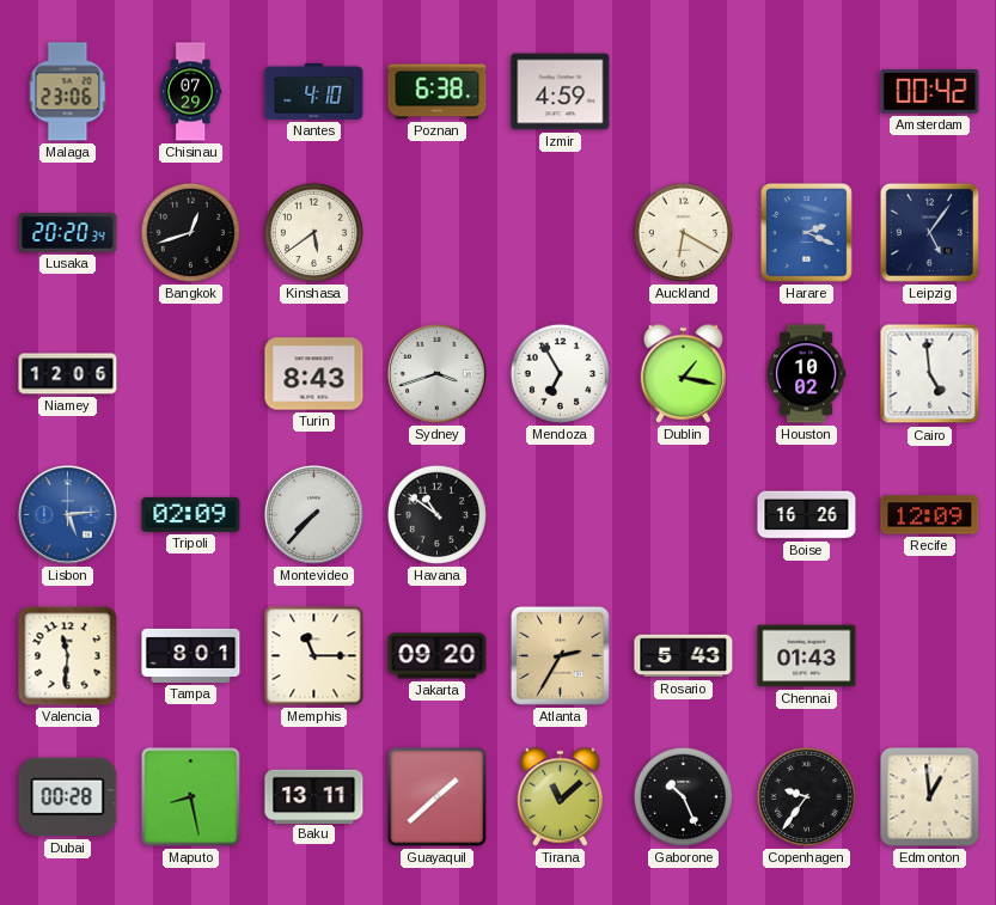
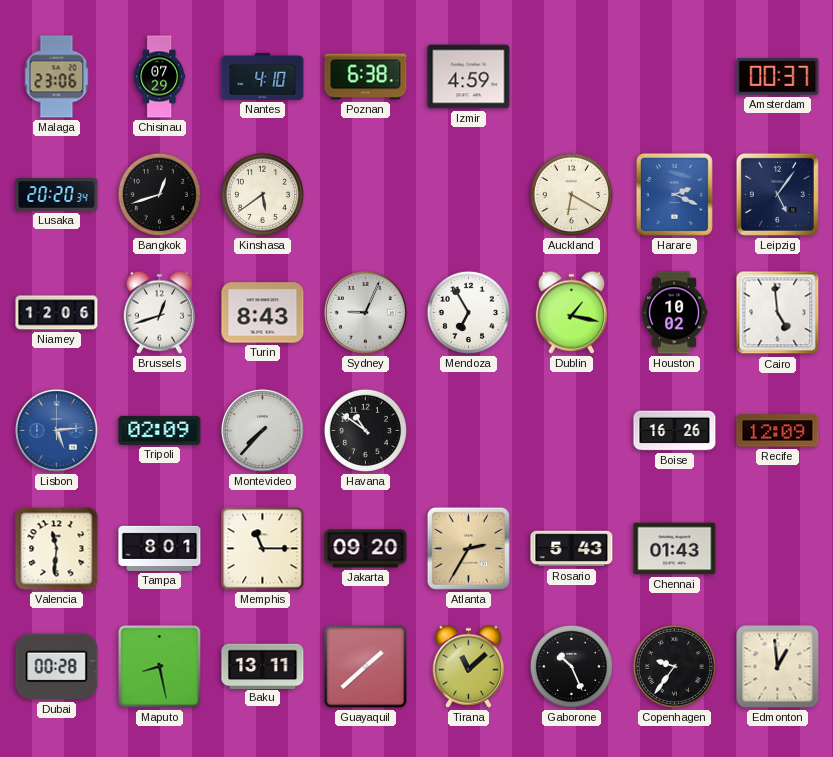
Amsterdam: 00:42 -> 00:37 (778, 77)
Brussels: none -> 12:42 (159, 312)
Sydney: 3:42 -> 9:04 (365, 312)
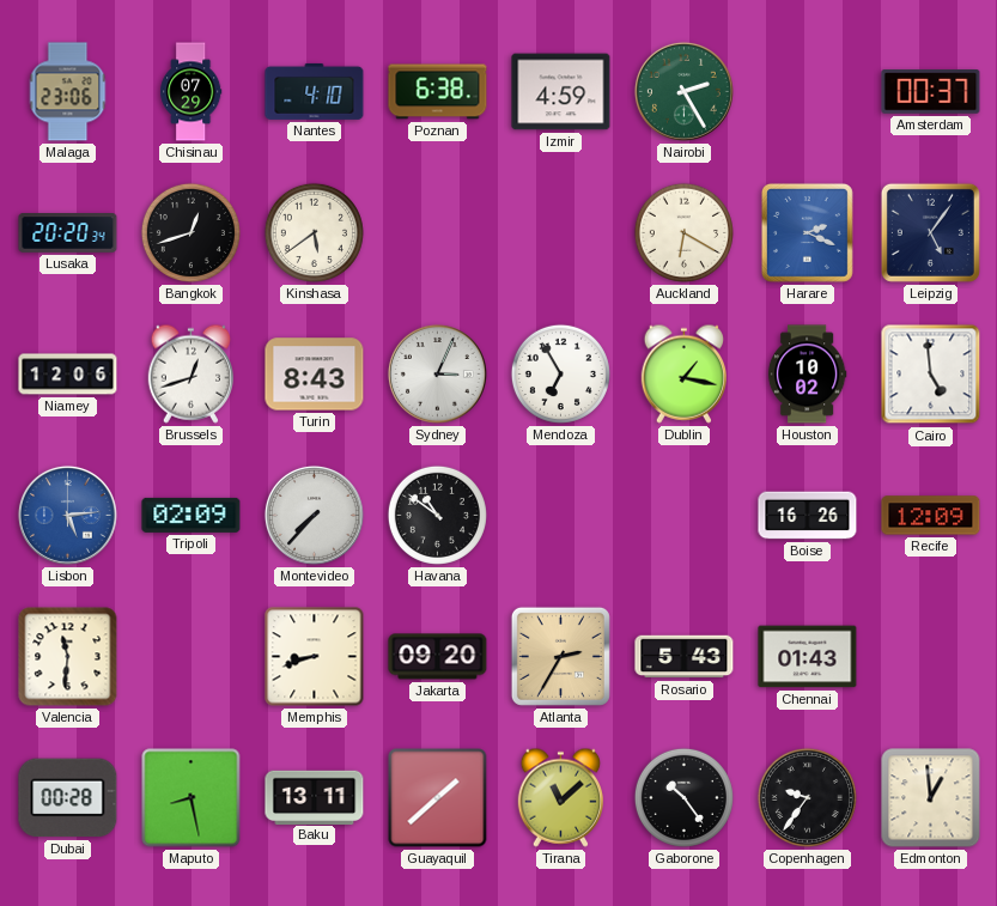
Nairobi: none -> 2:25 (683, 91)
Sydney: 9:04 -> 3:04 (437, 373)
Tampa: 8:01 -> none (160, 548)
Memphis: 11:15 -> 8:42 (315, 657)
Gaborone: 10:26 -> 10:24 (683, 797)
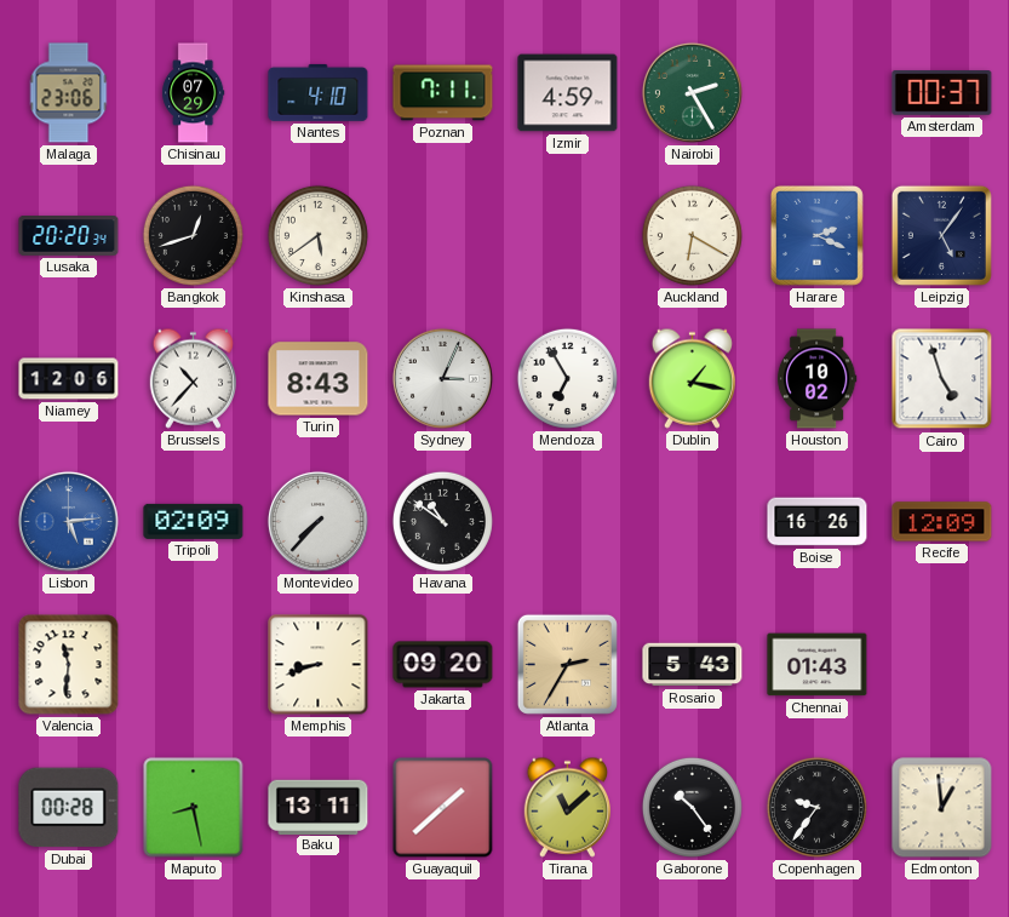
Poznan: 6:38 -> 7:11 (443, 93)
Brussels: 12:42 -> 10:37 (193, 378)
Cairo: 4:59 -> 4:57 (942, 379)
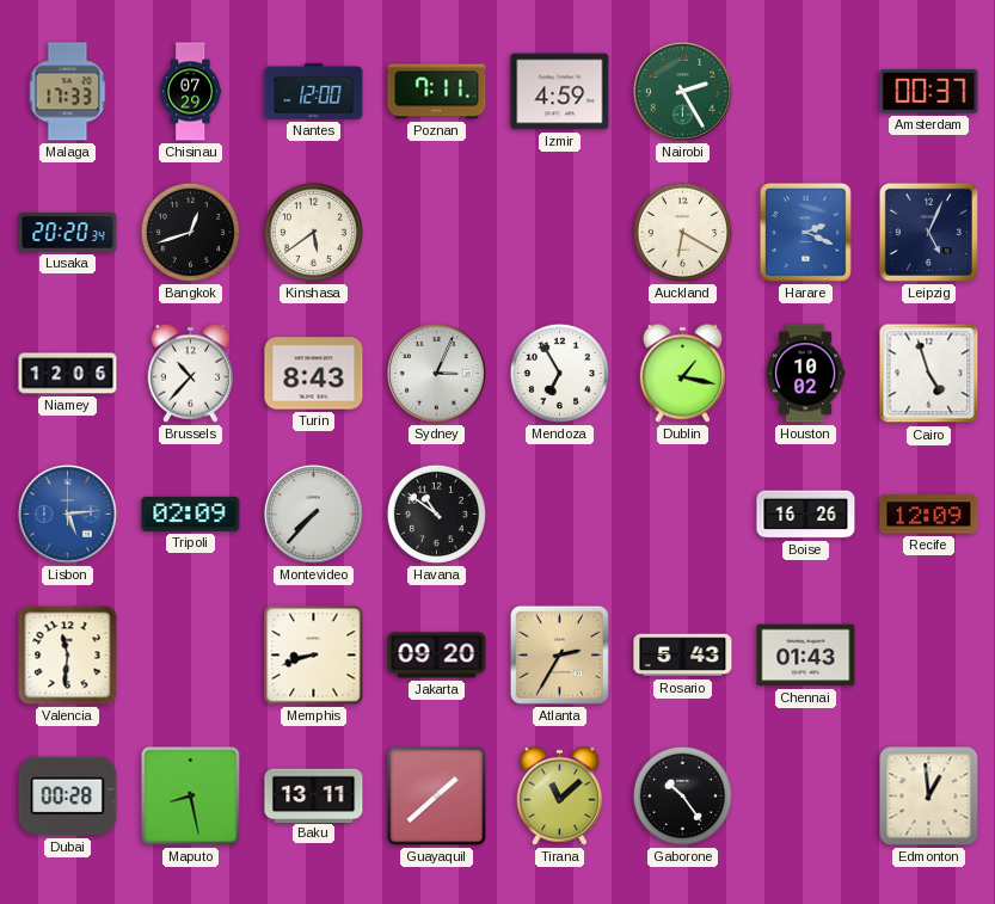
Malaga: 23:06 -> 17:33 (68, 92)
Nantes: 4:10 -> 12:00 (314, 91)
Leipzig: 5:06 -> 5:04 (928, 232)
Copenhagen: 9:36 -> none (816, 807)
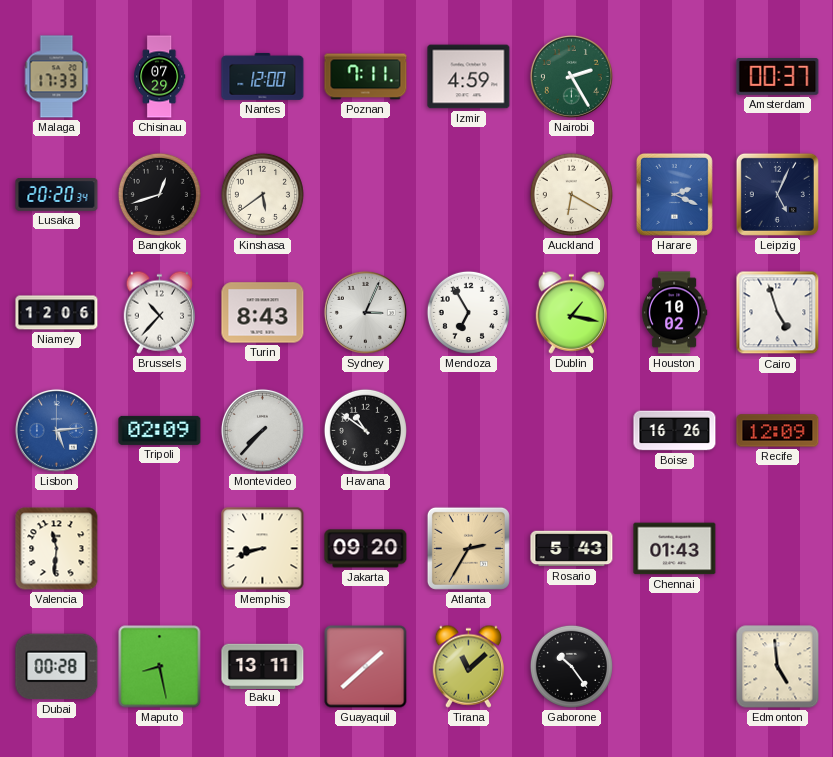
Edmonton: 12:59 -> 4:59 (778, 667)
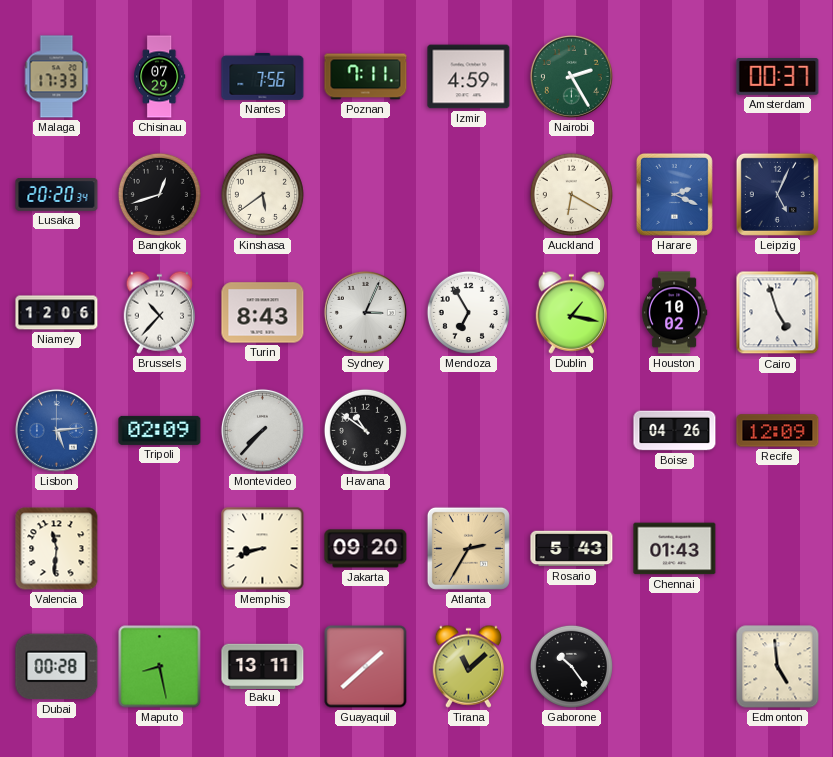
Nantes: 12:00 -> 7:56 (263, 76)
Boise: 16:26 -> 04:26 (675, 431)
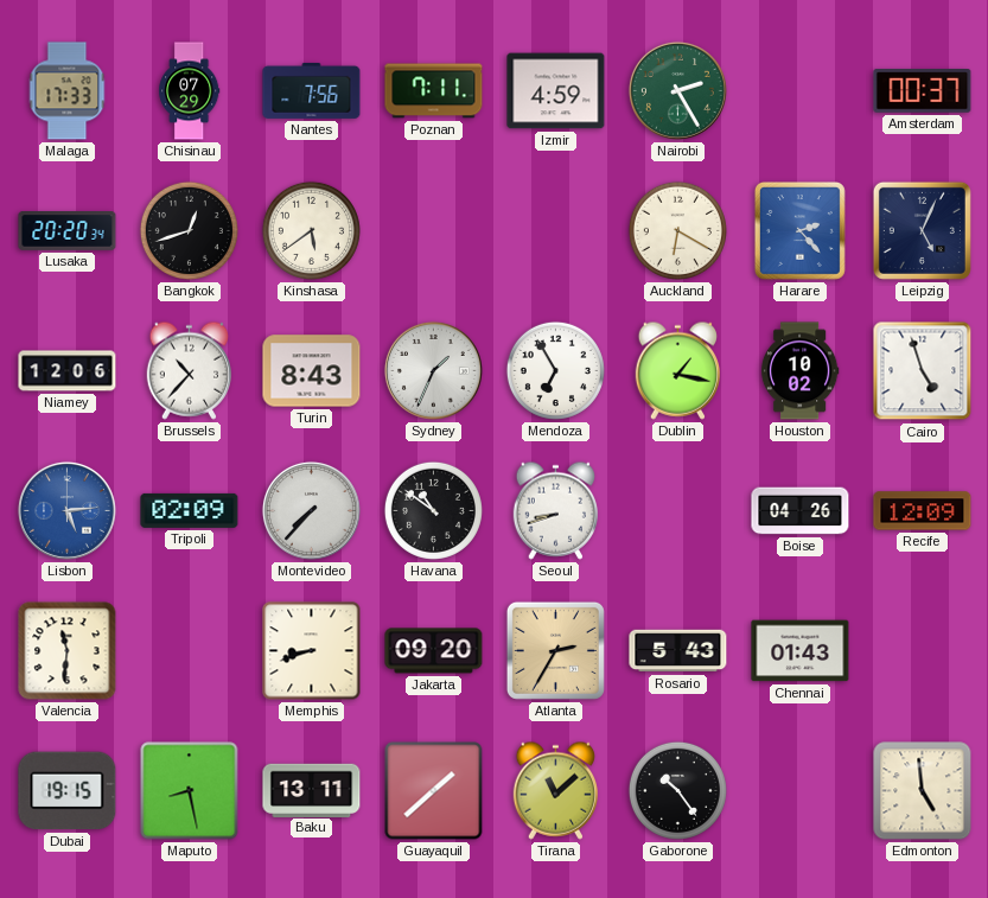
Harare: 2:19 -> 2:23 (799, 230)
Sydney: 3:04 -> 1:34 (433, 370)
Seoul: none -> 8:42 (555, 510)
Dubai: 00:28 -> 19:15 (68, 791)
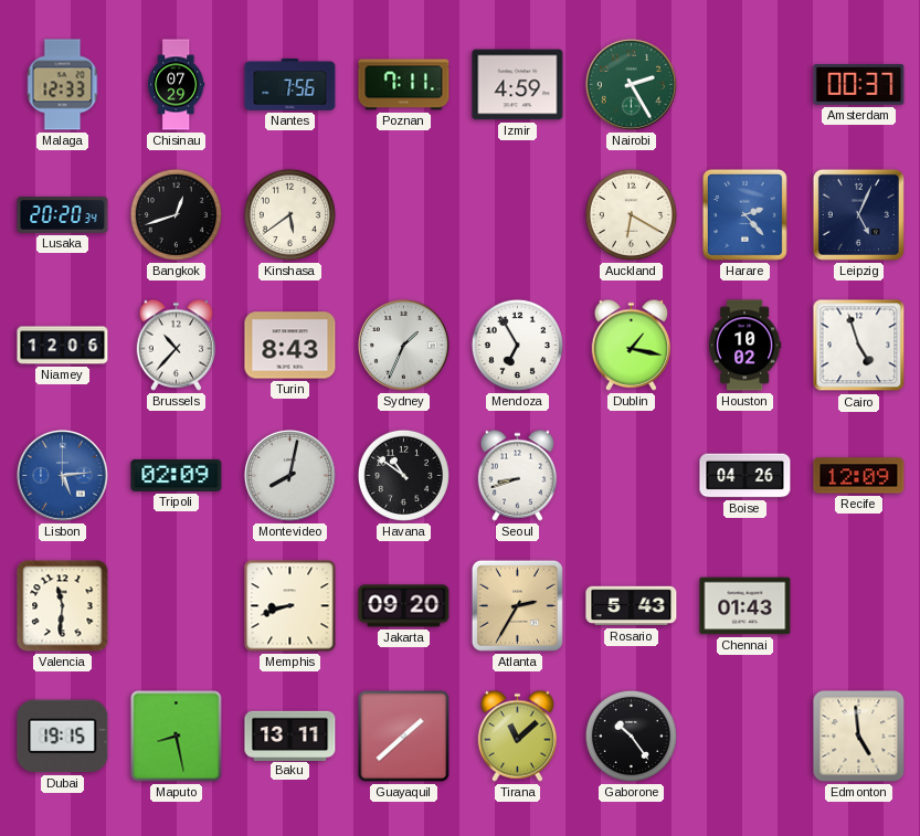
Malaga: 17:33 -> 12:33 (63, 85)
Montevideo: 7:37 -> 8:02 (289, 475)
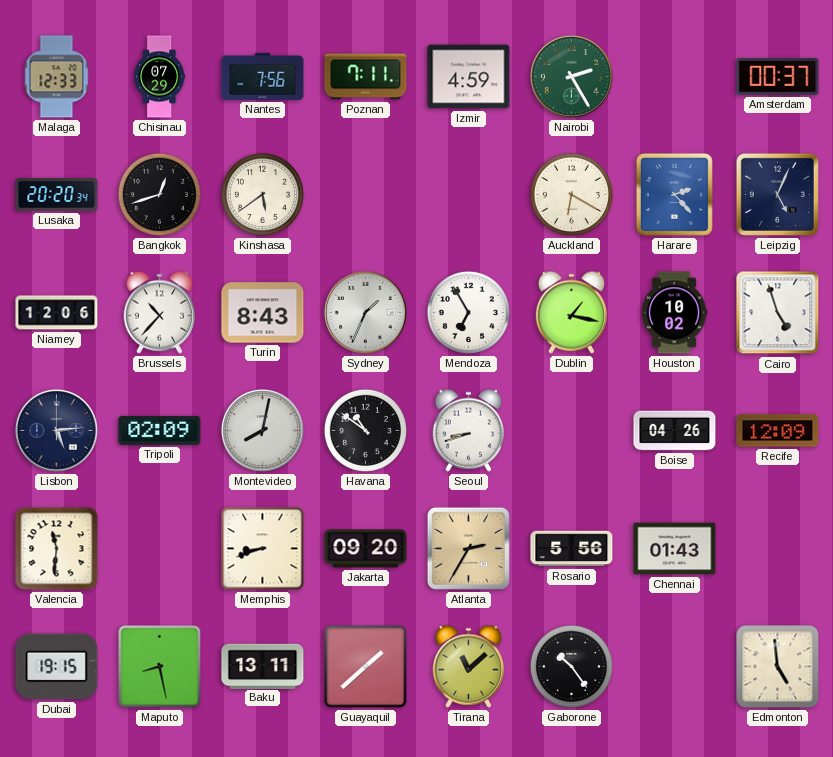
Lisbon dial: blue -> navy (56, 430)
Rosario: 5:43 -> 5:56 (572, 549)
